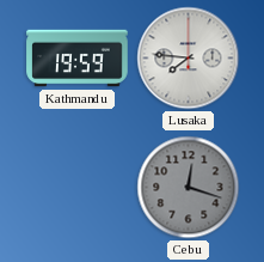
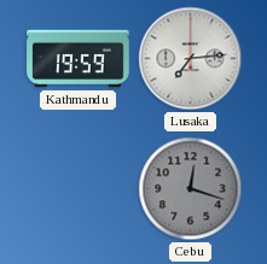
Lusaka: 7:46 -> 7:14 (191, 59)
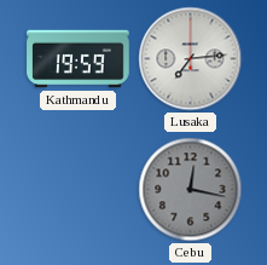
Cebu: 12:18 -> 12:17 (191, 190)
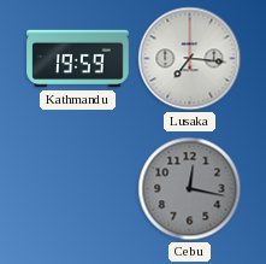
Lusaka: 7:14 -> 7:16 (190, 59)
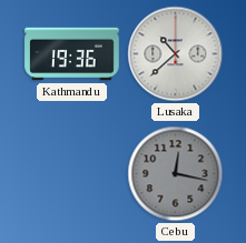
Kathmandu: 19:59 -> 19:36 (72, 54)
Lusaka: 7:16 -> 10:38 (176, 54)
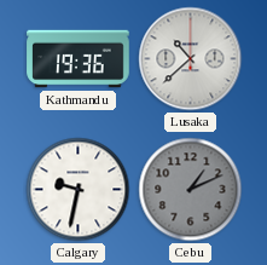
Calgary: none -> 9:32 (79, 190)
Cebu: 12:17 -> 1:11 (191, 190)
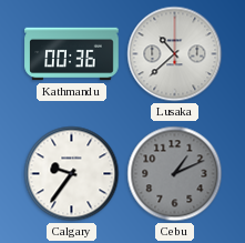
Kathmandu: 19:36 -> 00:36 (72, 54)
Calgary: 9:32 -> 9:36 (72, 174)
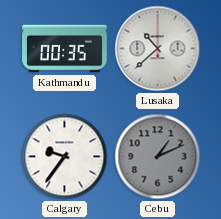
Kathmandu: 00:36 -> 00:35 (65, 49)
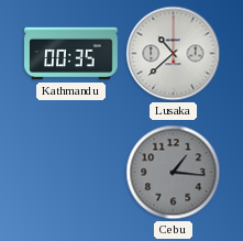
Calgary: 9:36 -> none (65, 157)
Cebu: 1:11 -> 1:16 (174, 173)
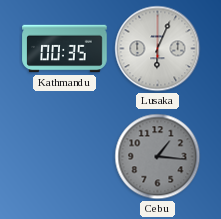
Lusaka: 10:38 -> 6:04 (158, 49)
